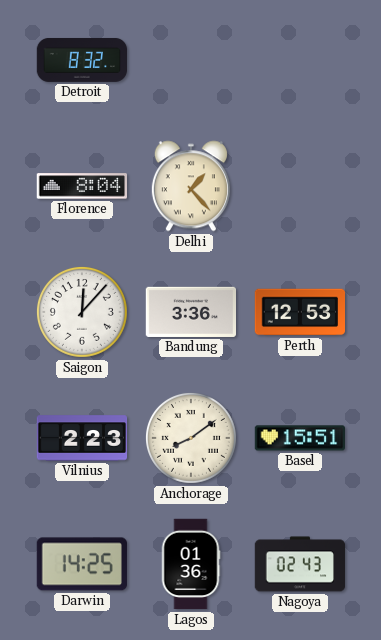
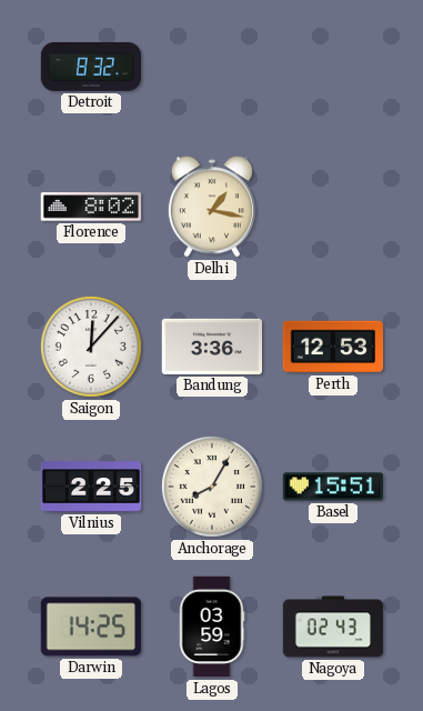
Florence: 8:04 -> 8:02 (90, 207)
Delhi: 1:23 -> 1:17 (212, 207)
Vilnius: 2:23 -> 2:25 (91, 487)
Anchorage: 8:09 -> 8:05 (212, 487)
Lagos: 01:36 -> 03:59 (212, 627)
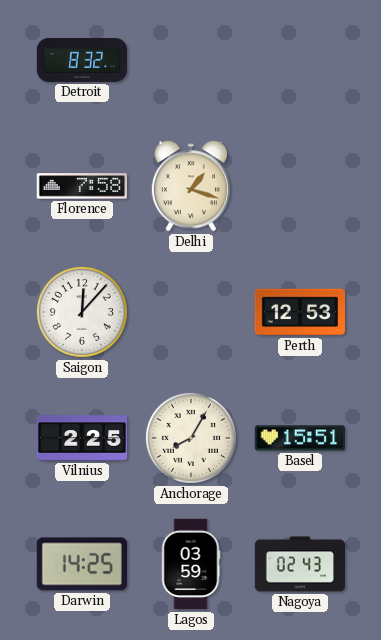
Florence: 8:02 -> 7:58 (81, 186)
Delhi: 1:17 -> 1:18 (191, 186)
Bandung: 3:36 -> none (212, 347)
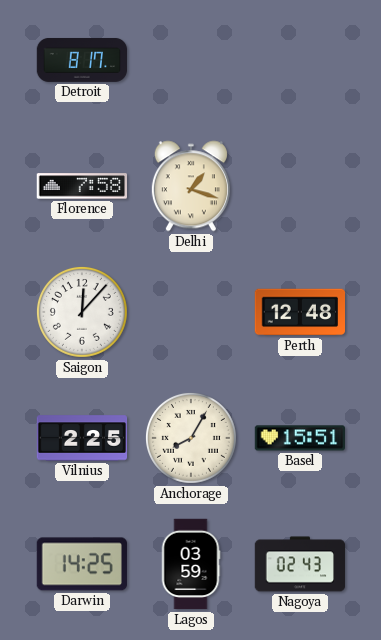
Detroit: 8:32 -> 8:17 (82, 60)
Perth: 12:53 -> 12:48 (300, 312)
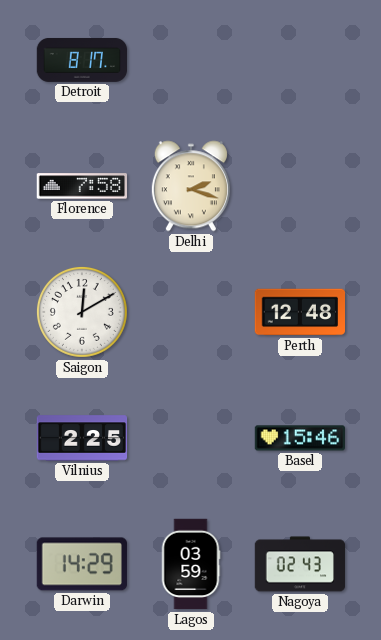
Delhi: 1:18 -> 2:18 (191, 186)
Saigon: 12:07 -> 12:10 (82, 312)
Anchorage: 8:05 -> none (191, 438)
Basel: 15:51 -> 15:46 (299, 438)
Darwin: 14:25 -> 14:29 (82, 564)
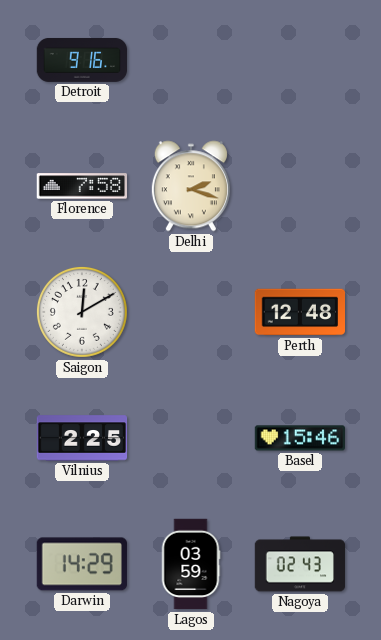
Detroit: 8:17 -> 9:16 (82, 60)
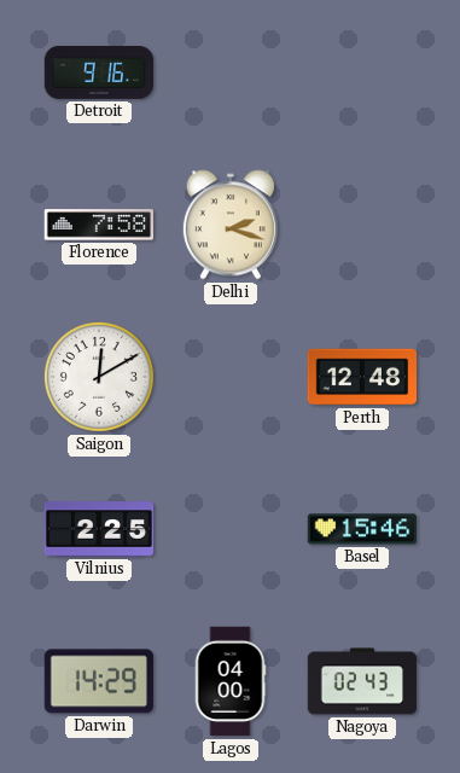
Lagos: 03:59 -> 04:00 (231, 681)
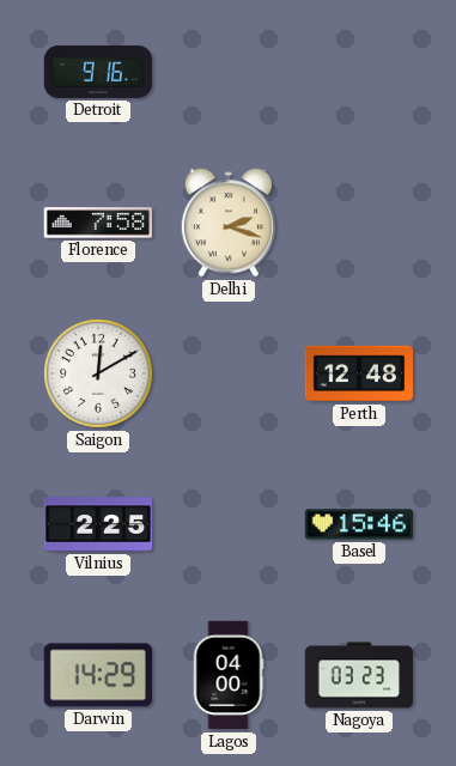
Nagoya: 02:43 -> 03:23 (359, 675)
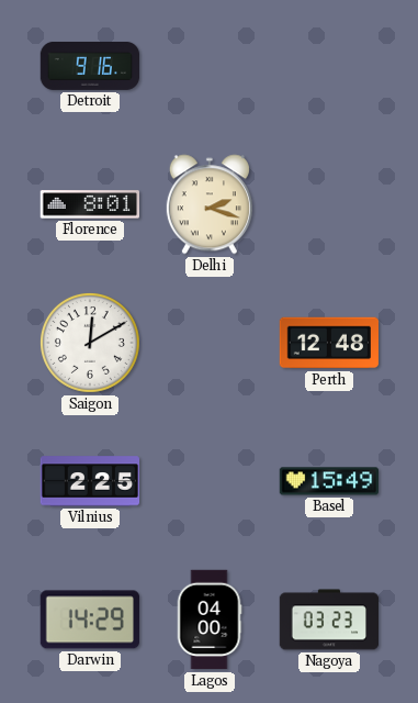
Florence: 7:58 -> 8:01 (89, 204)
Basel: 15:46 -> 15:49 (328, 481)
